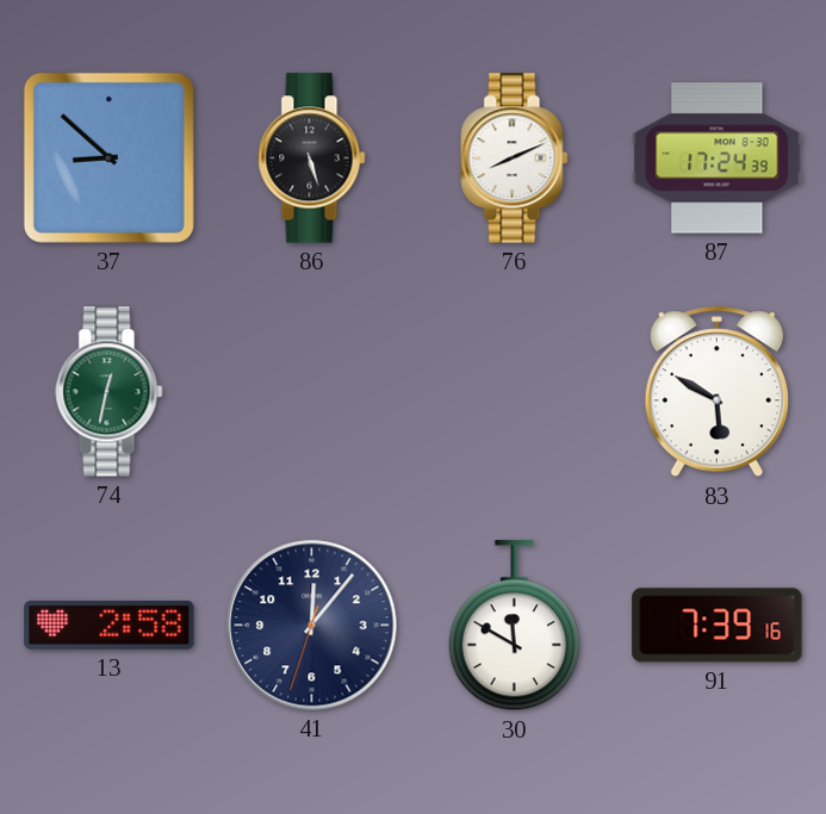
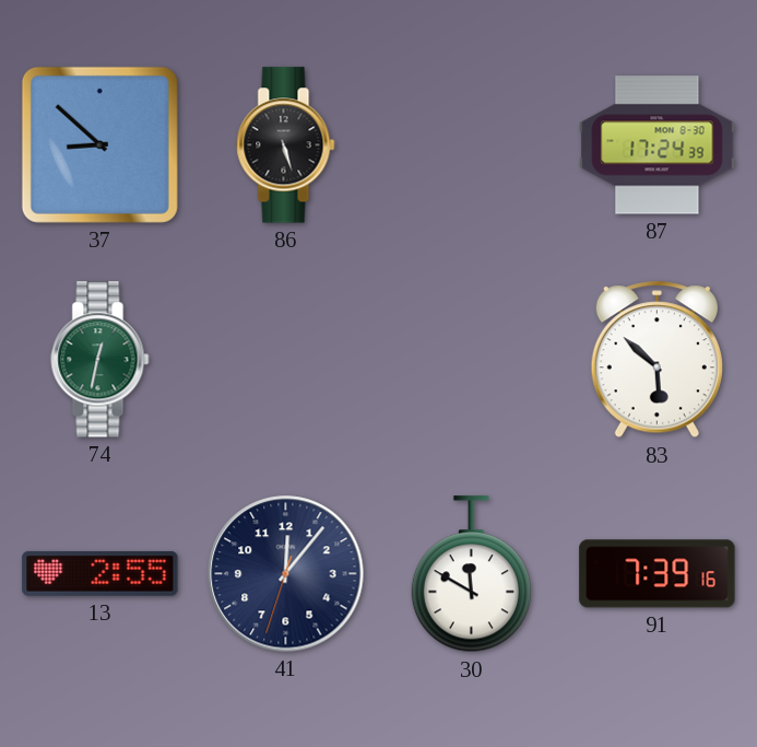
76: 8:11 -> none (515, 159)
83: 5:50 -> 5:52 (657, 360)
13: 2:58 -> 2:55 (100, 573)
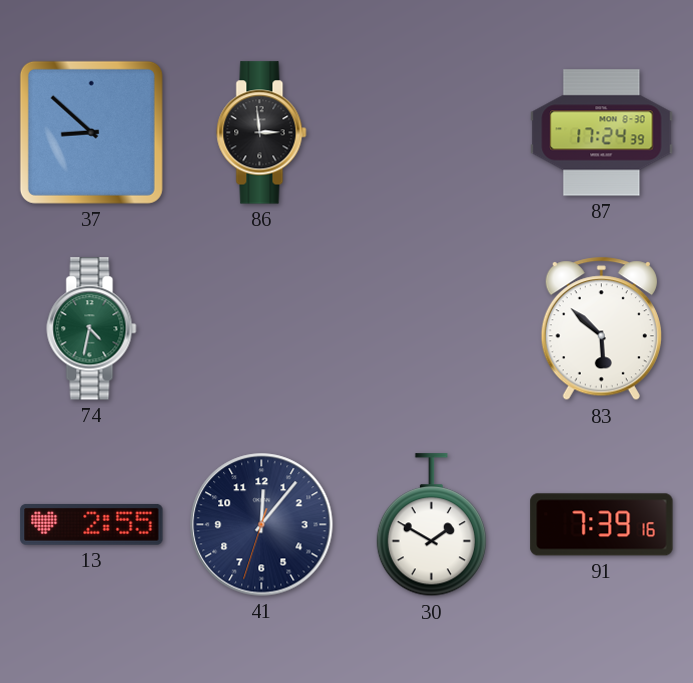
86: 5:27 -> 2:59 (262, 133)
74: 12:32 -> 4:32 (92, 329)
30: 11:50 -> 1:50 (431, 525)
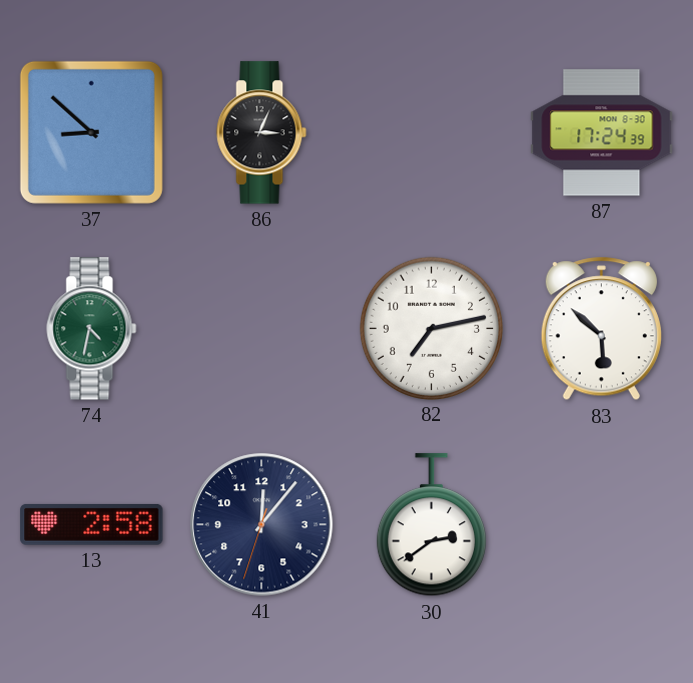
86: 2:59 -> 3:04 (262, 133)
82: none -> 7:13 (431, 328)
13: 2:55 -> 2:58 (92, 524)
30: 1:50 -> 2:39 (431, 525)
91: 7:39 -> none (602, 525)
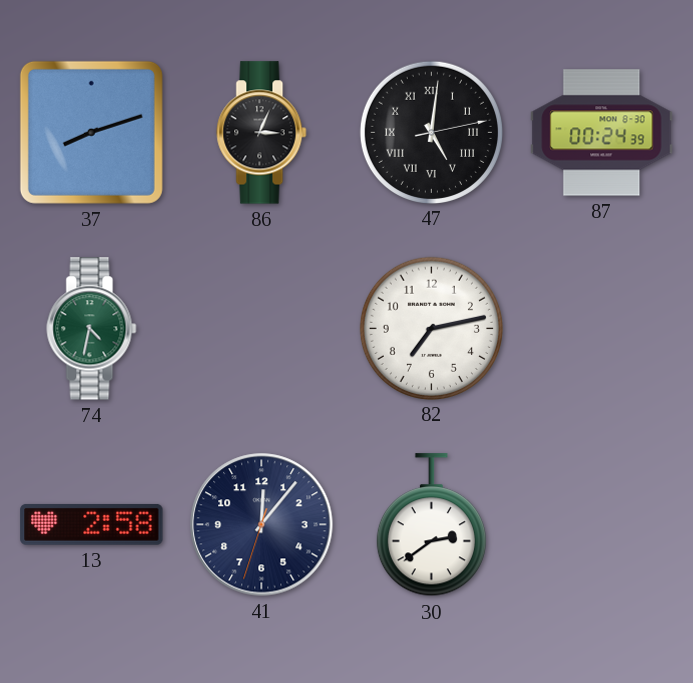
37: 8:52 -> 8:12 (91, 132)
47: none -> 5:01 (431, 132)
87: 17:24 -> 00:24 (602, 133)
83: 5:52 -> none (601, 329)
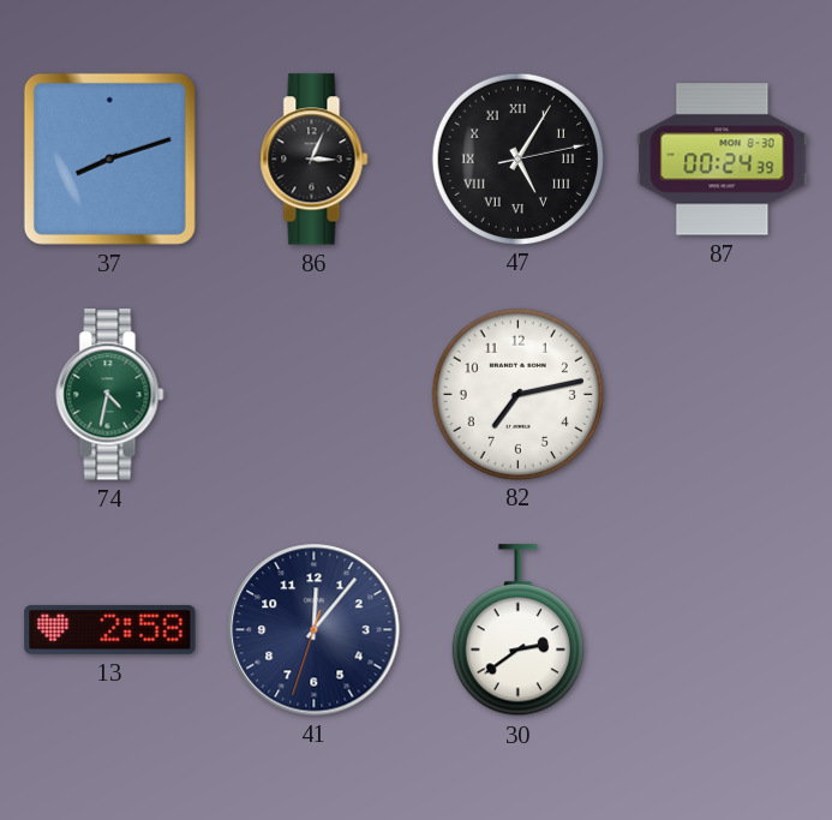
47: 5:01 -> 5:05 (517, 158)
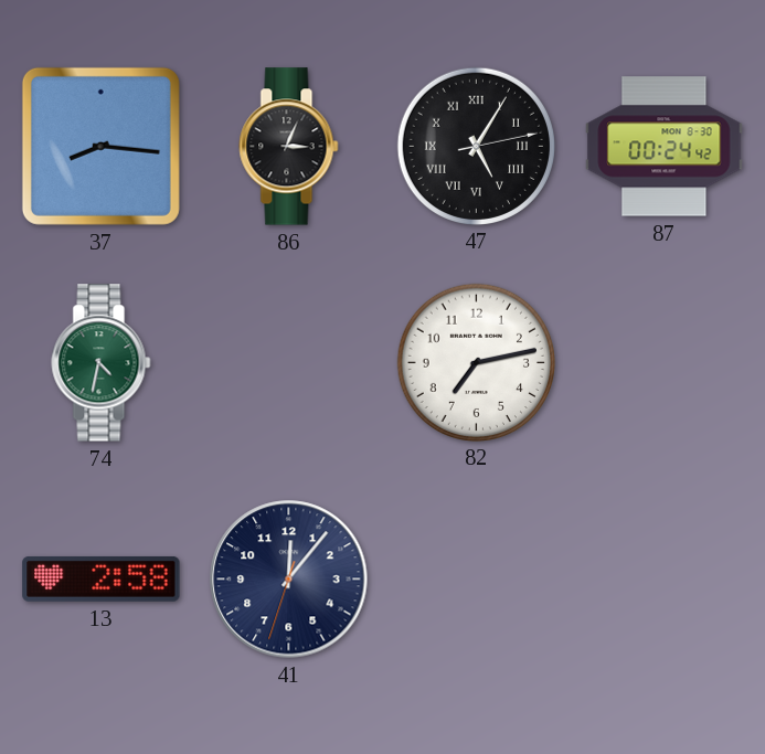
37: 8:12 -> 8:16 (100, 146)
87: 00:24:39 -> 00:24:42 (665, 147)
30: 2:39 -> none (517, 630)
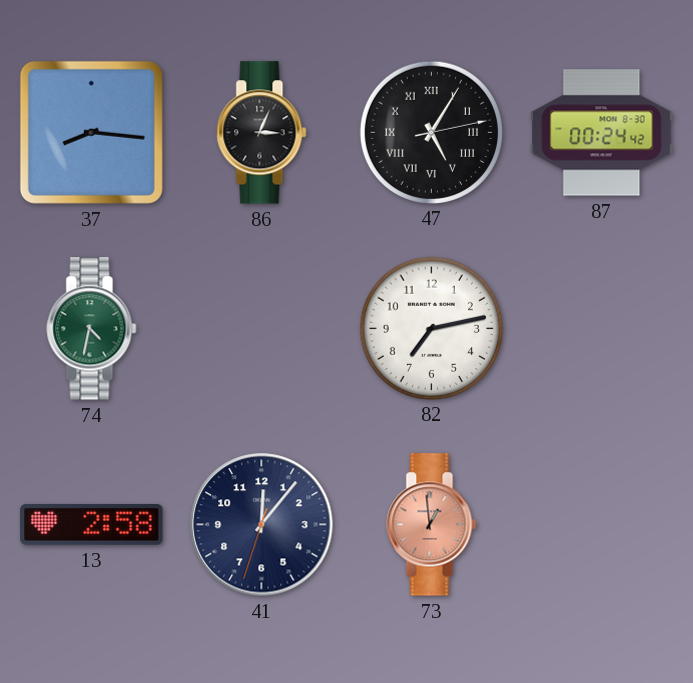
73: none -> 12:59 (432, 525)
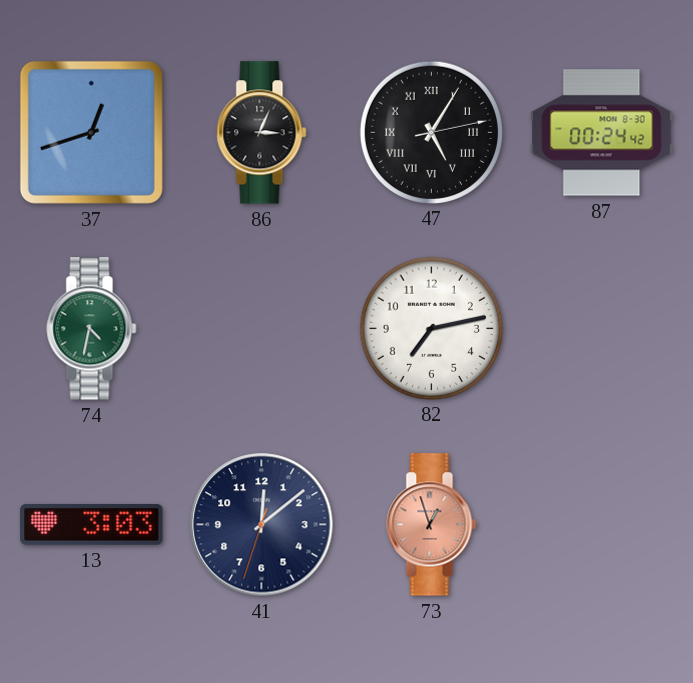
37: 8:16 -> 12:42 (91, 132)
13: 2:58 -> 3:03 (92, 524)
41: 12:06 -> 12:08 (262, 525)
73: 12:59 -> 12:57 (432, 525)
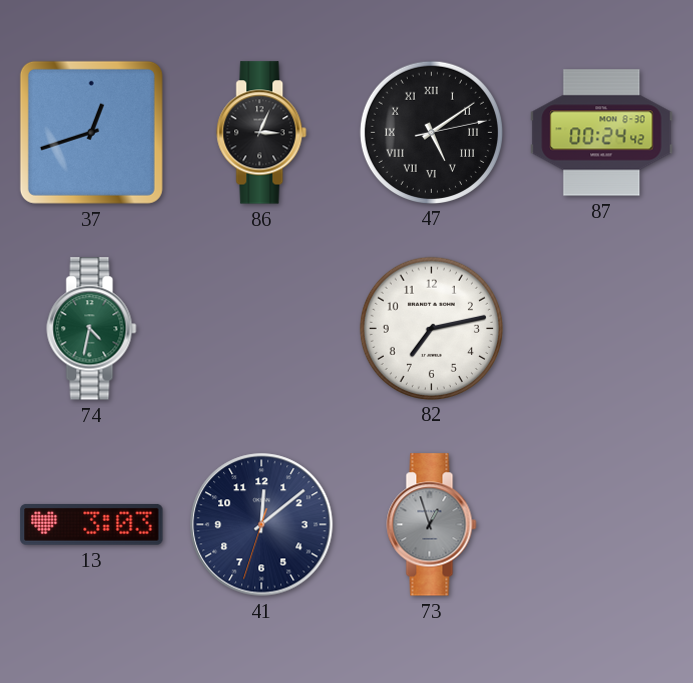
47: 5:05 -> 5:09 (431, 132)
73 dial: salmon -> grey (432, 525)
